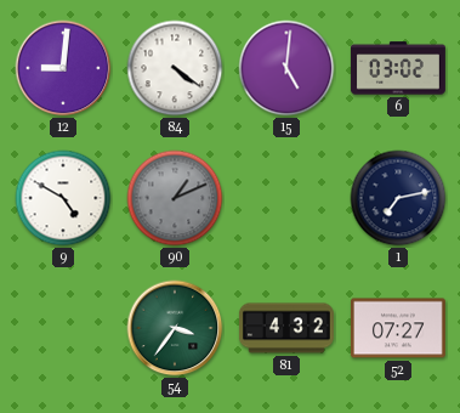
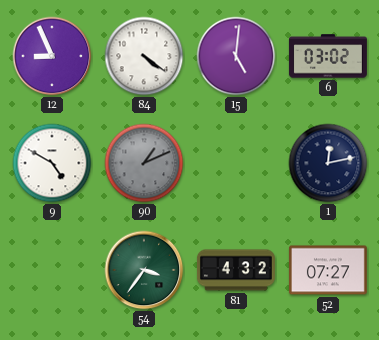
12: 9:01 -> 8:56 (52, 56)
1: 7:13 -> 12:13 (328, 163)
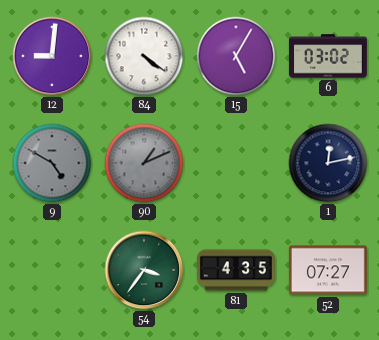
12: 8:56 -> 9:01 (52, 56)
15: 5:01 -> 5:05 (236, 56)
9 dial: white -> grey (52, 163)
81: 4:32 -> 4:35 (237, 270)
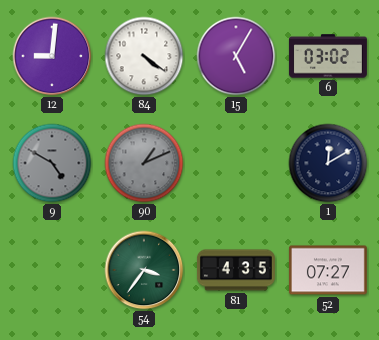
1: 12:13 -> 12:10 (328, 163)
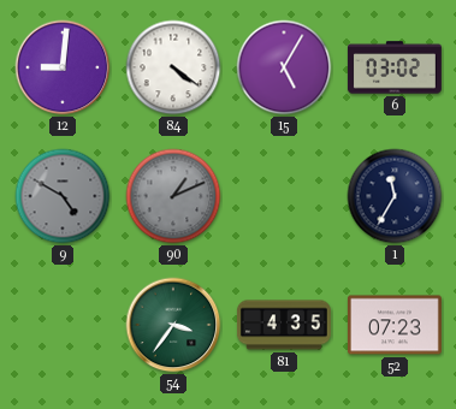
1: 12:10 -> 11:35 (395, 196)
52: 07:27 -> 07:23 (395, 325)
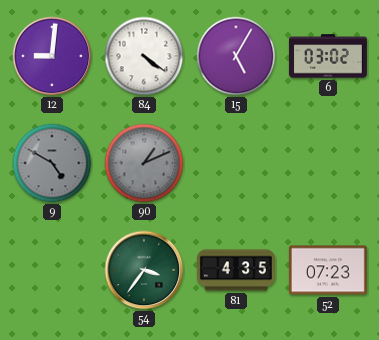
1: 11:35 -> none (395, 196)
